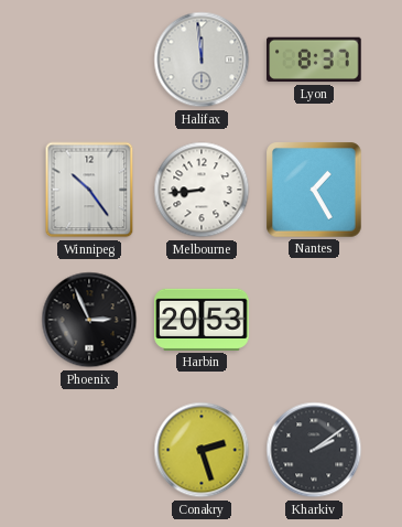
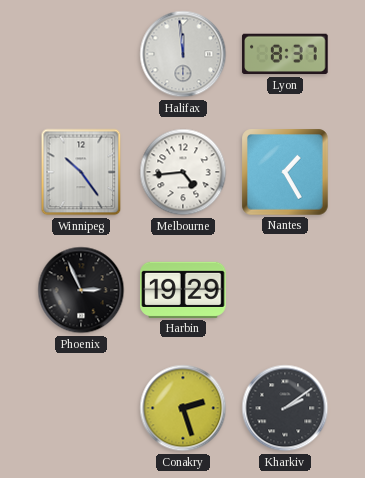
Melbourne: 8:44 -> 4:44 (183, 172)
Harbin: 20:53 -> 19:29 (183, 290)
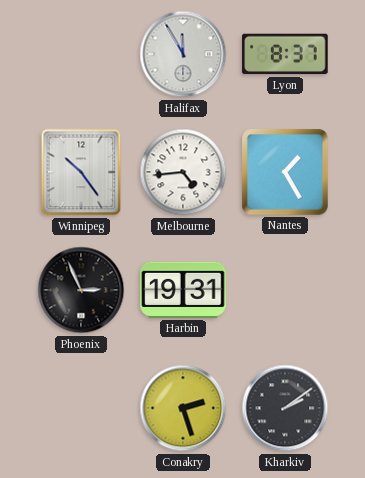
Halifax: 11:59 -> 11:55 (183, 54)
Harbin: 19:29 -> 19:31 (183, 290)
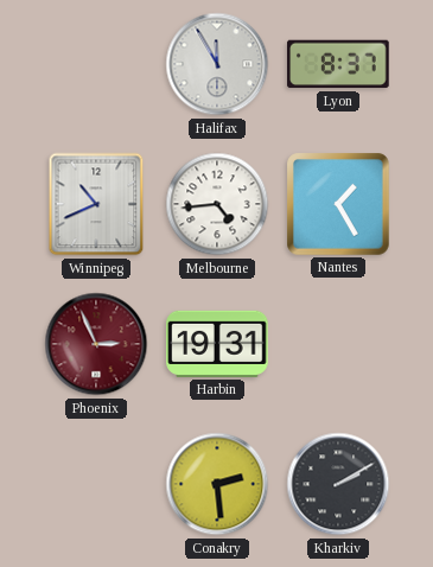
Winnipeg: 10:24 -> 10:41 (96, 204)
Phoenix dial: black -> burgundy (96, 344)
Conakry: 2:27 -> 2:29 (217, 484)
Kharkiv: 2:09 -> 2:10 (338, 484)
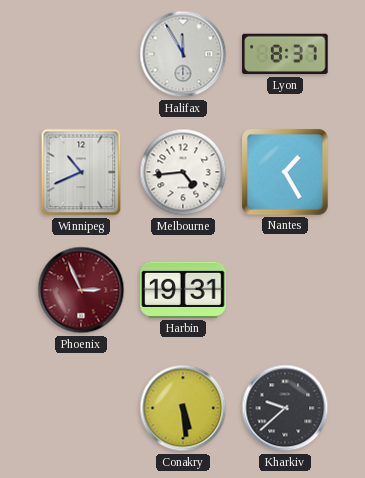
Conakry: 2:29 -> 5:29 (183, 408)
Kharkiv: 2:10 -> 9:38 (285, 408)
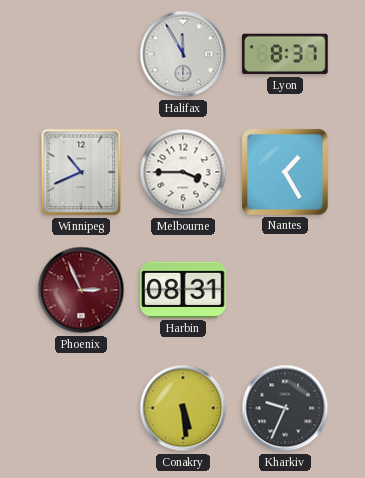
Melbourne: 4:44 -> 3:45 (183, 172)
Harbin: 19:31 -> 08:31 (183, 290)
Kharkiv: 9:38 -> 9:34 (285, 408)
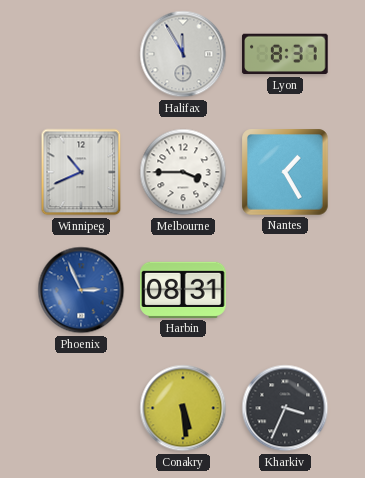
Phoenix dial: burgundy -> blue (81, 290)
Kharkiv: 9:34 -> 3:34 (285, 408)
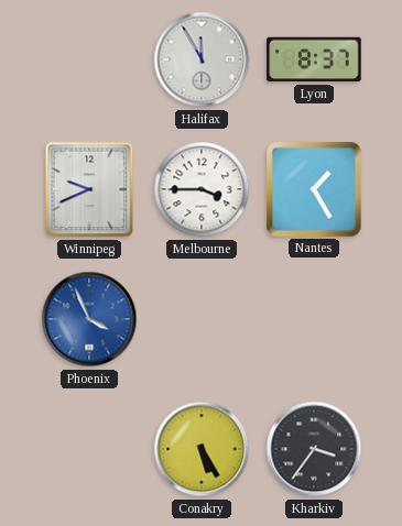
Winnipeg: 10:41 -> 9:41 (89, 189)
Phoenix: 2:56 -> 3:56 (89, 319)
Harbin: 08:31 -> none (183, 290)
Conakry: 5:29 -> 5:25 (202, 449)
Kharkiv: 3:34 -> 3:36 (314, 449)
